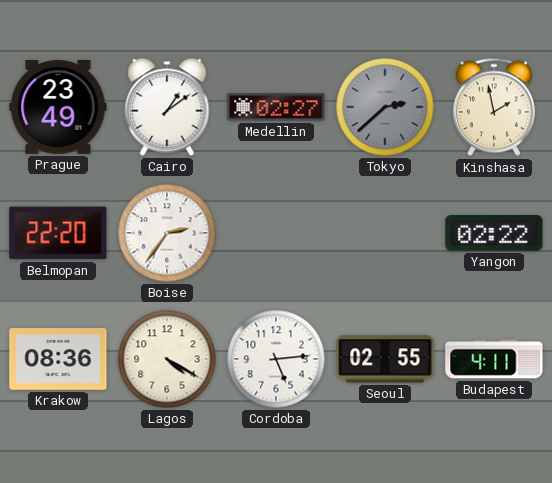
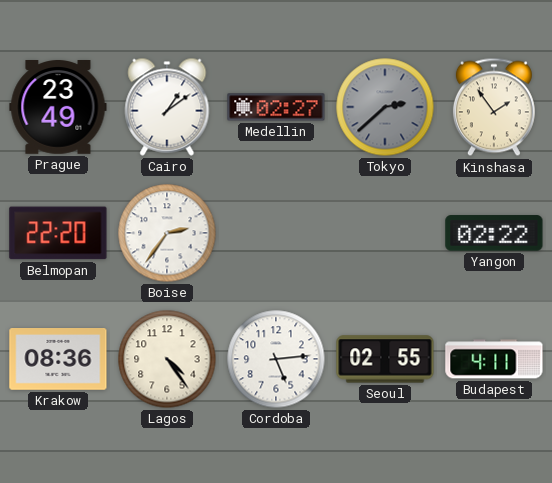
Kinshasa: 1:58 -> 1:54 (494, 107)
Lagos: 4:20 -> 4:24 (167, 359)
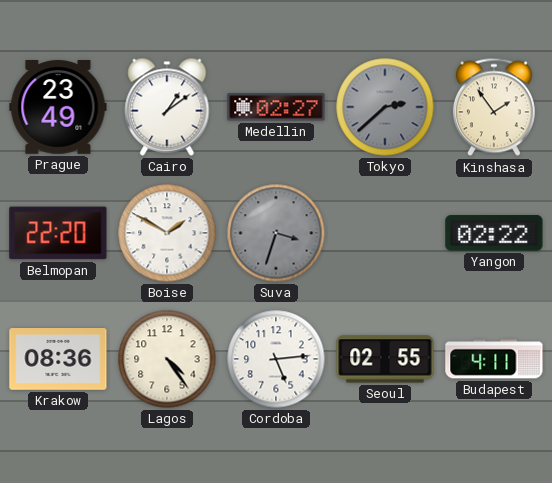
Boise: 2:36 -> 1:50 (167, 233)
Suva: none -> 3:33 (276, 233)
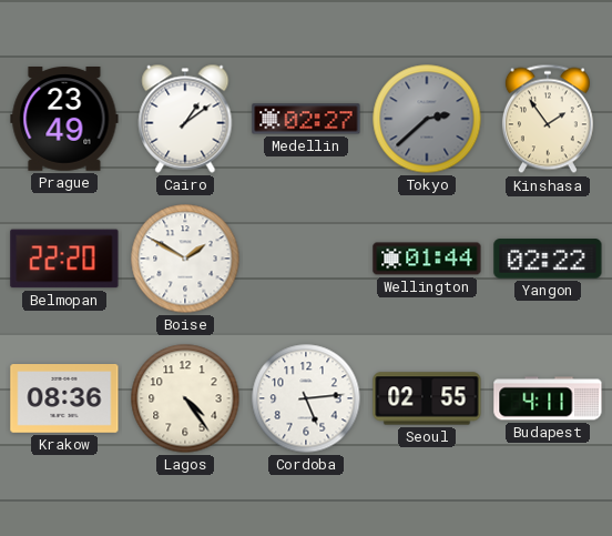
Suva: 3:33 -> none (276, 233)
Wellington: none -> 01:44 (427, 259)
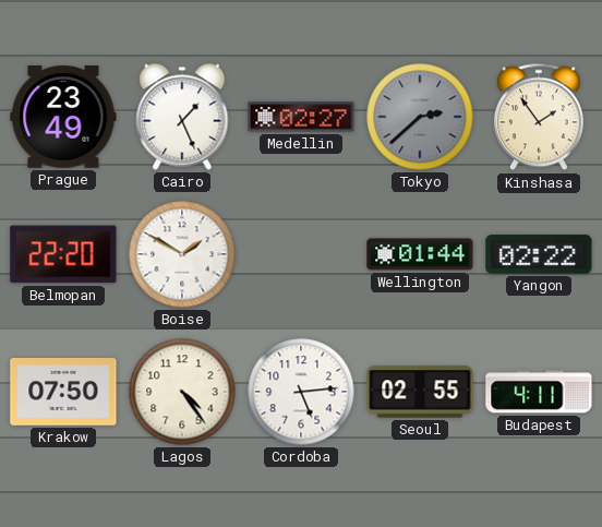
Cairo: 1:09 -> 1:26 (182, 117)
Krakow: 08:36 -> 07:50 (63, 393)
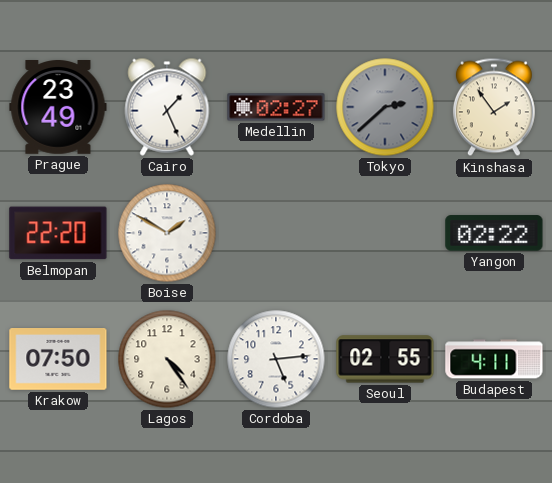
Wellington: 01:44 -> none (420, 254)
